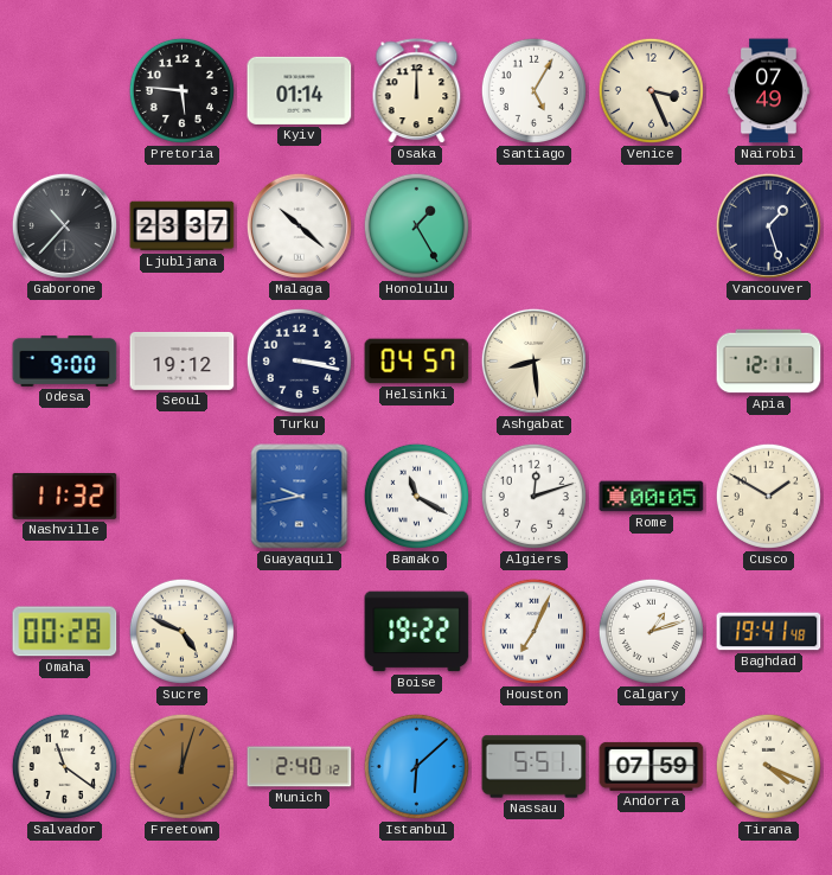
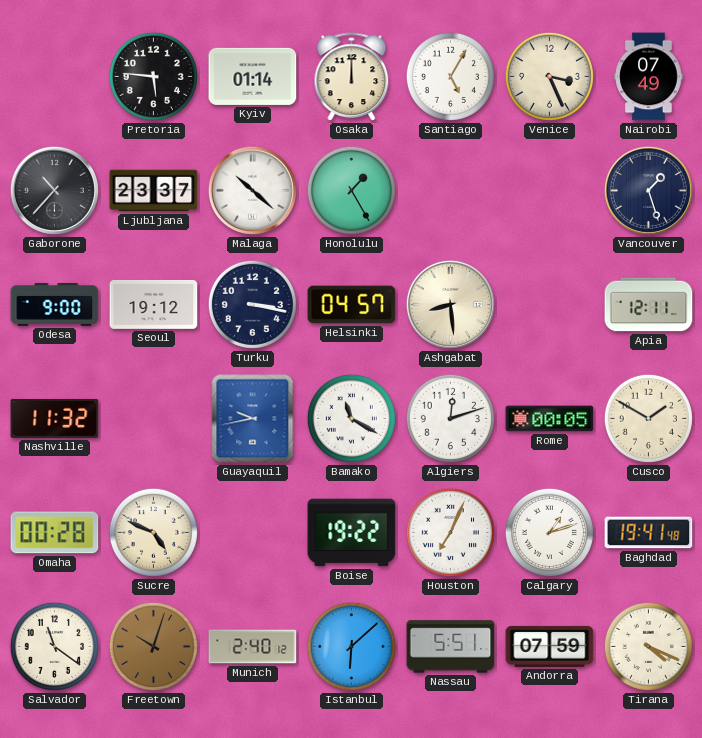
Freetown: 12:03 -> 10:03 (153, 646)
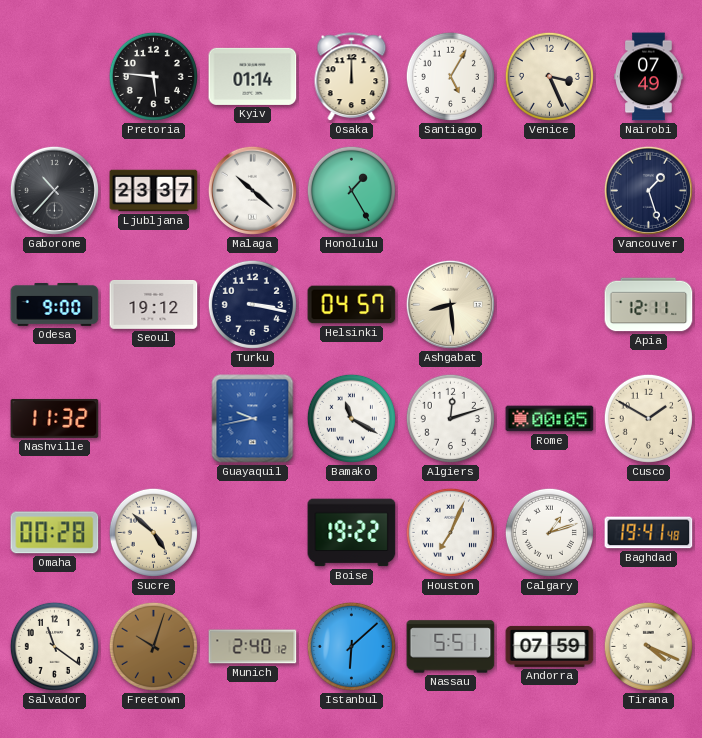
Sucre: 4:49 -> 4:52 (153, 532)
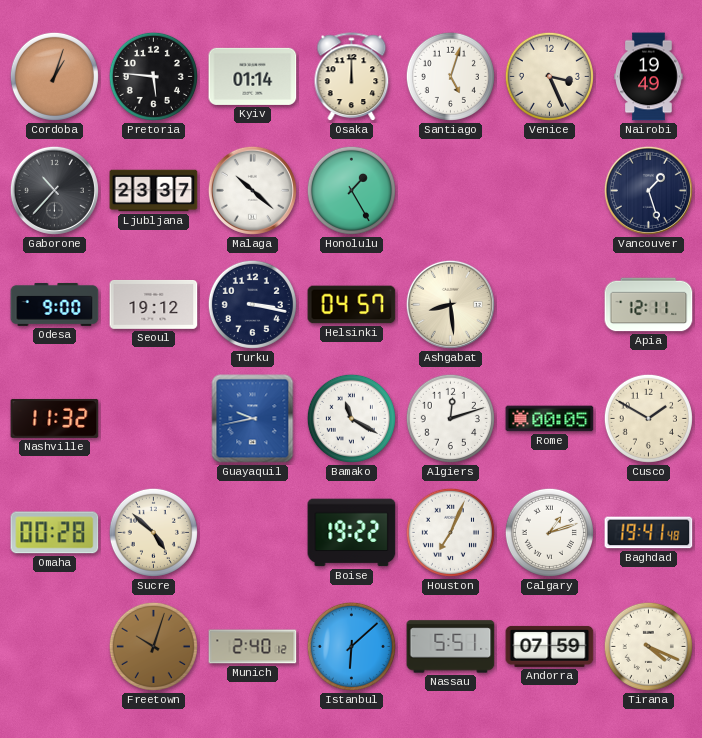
Cordoba: none -> 1:03 (54, 76)
Santiago: 5:05 -> 5:03 (450, 76)
Nairobi: 07:49 -> 19:49 (649, 77)
Salvador: 11:21 -> none (54, 646)
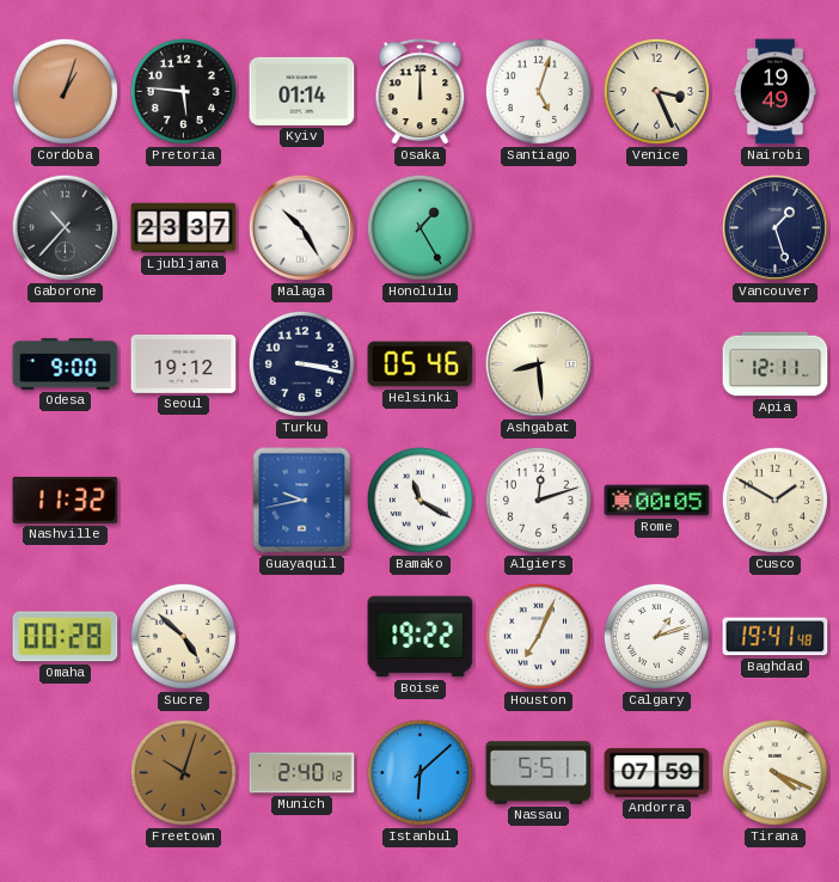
Malaga: 10:22 -> 10:25 (301, 227)
Helsinki: 04:57 -> 05:46 (421, 365)
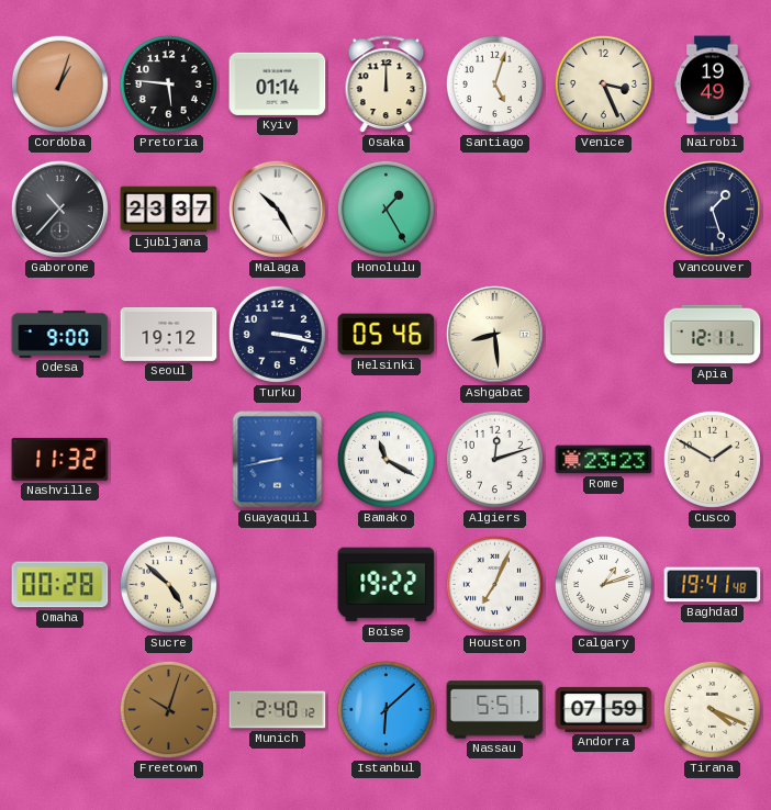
Guayaquil: 9:43 -> 8:43 (278, 460)
Rome: 00:05 -> 23:23 (604, 460)
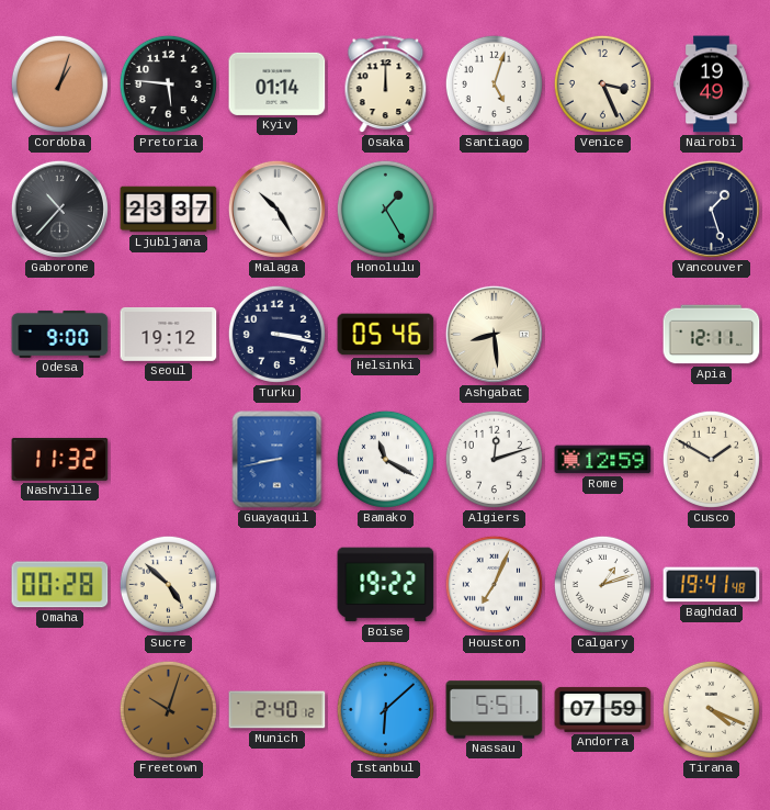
Rome: 23:23 -> 12:59 (603, 460)
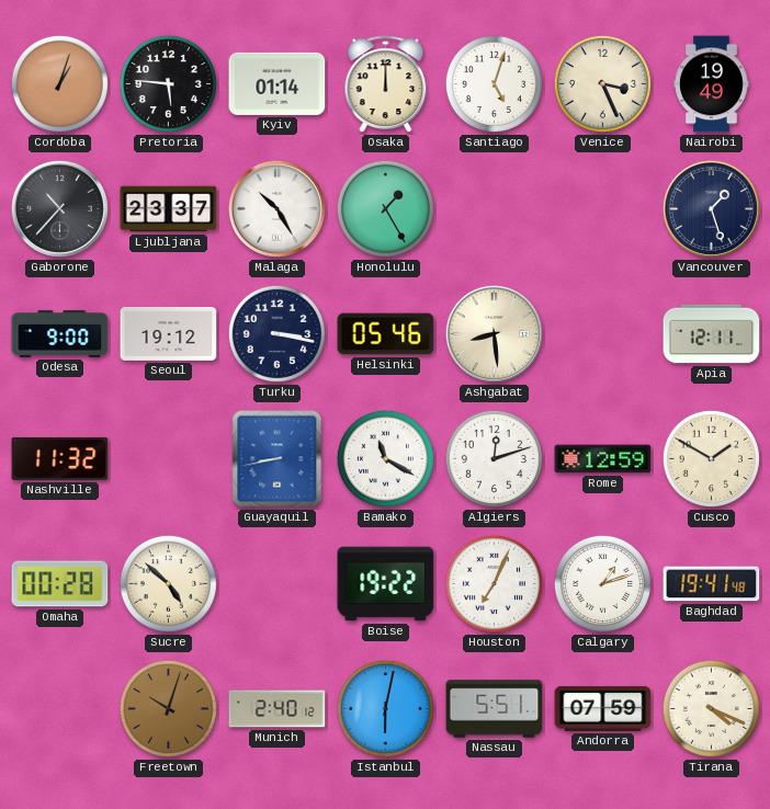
Istanbul: 6:08 -> 6:02 (385, 708)
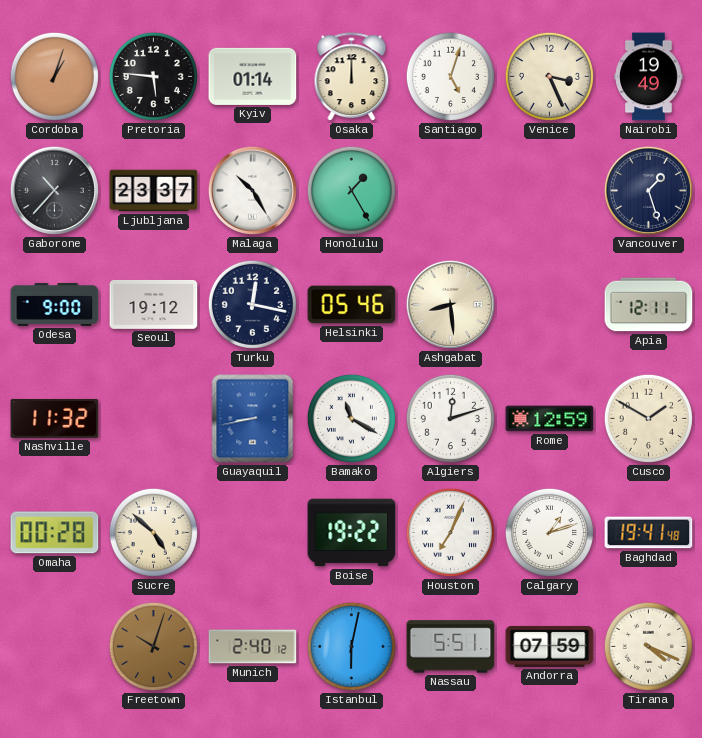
Turku: 3:17 -> 12:17 (252, 304)
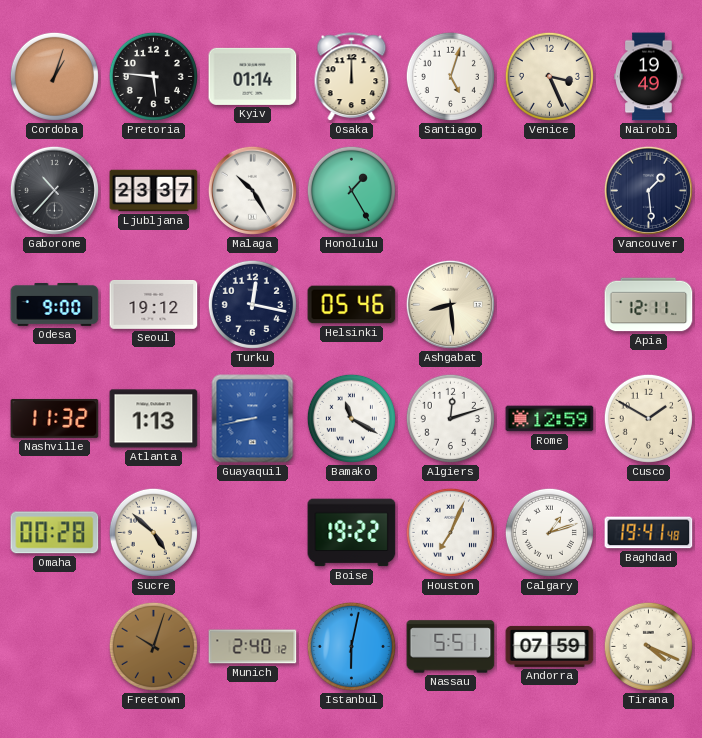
Vancouver: 1:27 -> 1:29 (648, 190)
Atlanta: none -> 1:13 (154, 419)
